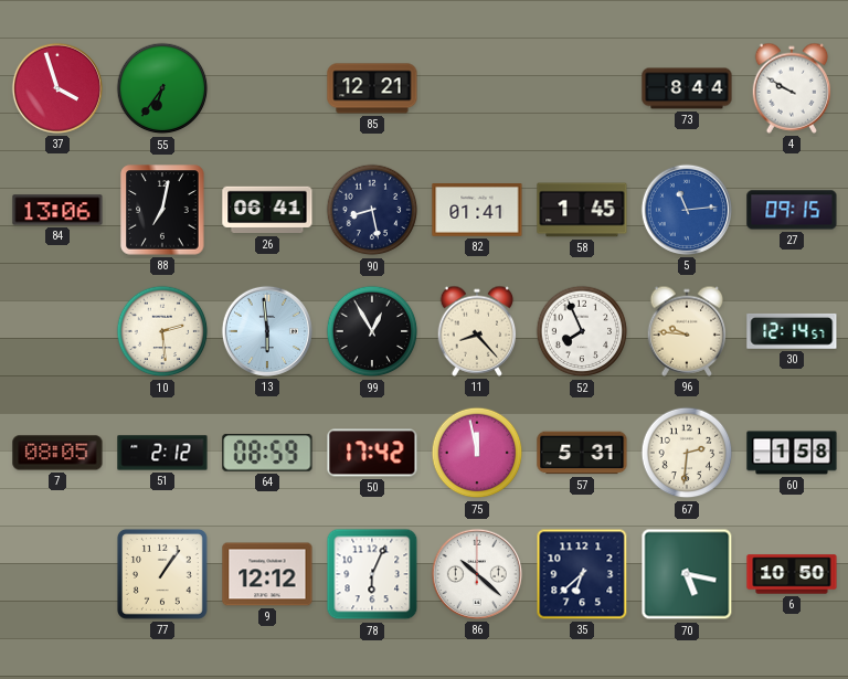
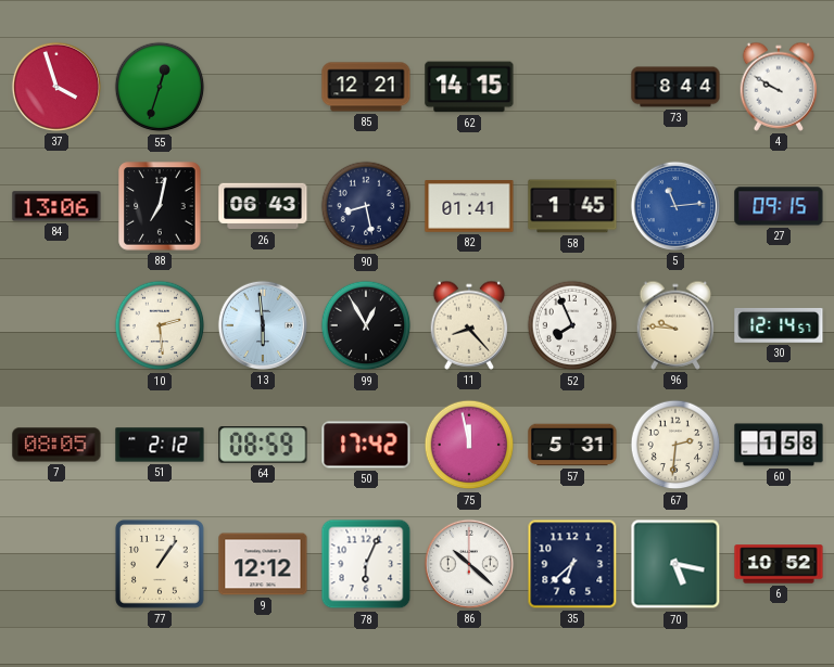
55: 6:36 -> 12:33 (160, 87)
62: none -> 14:15 (469, 87)
26: 06:41 -> 06:43 (263, 206)
6: 10:50 -> 10:52 (779, 564)
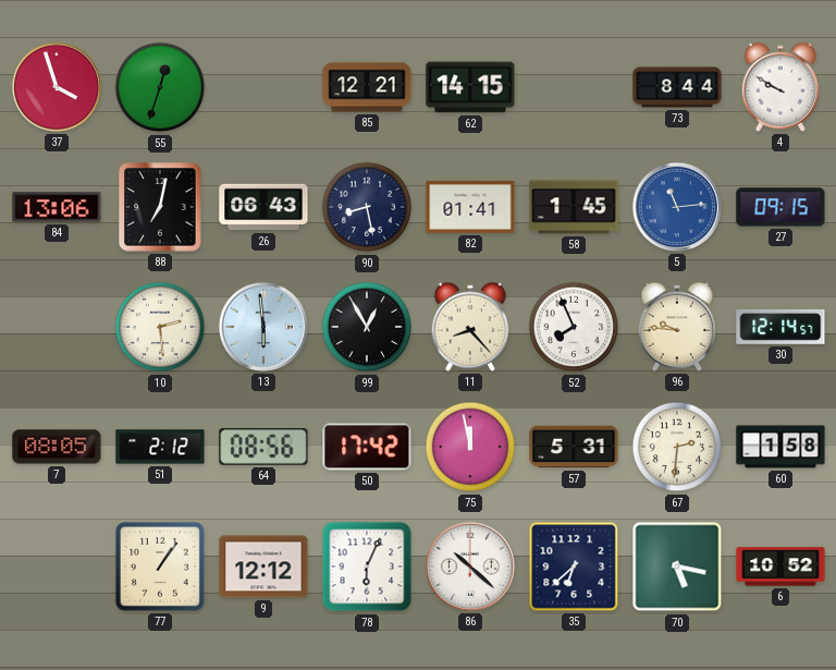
64: 08:59 -> 08:56 (263, 448)
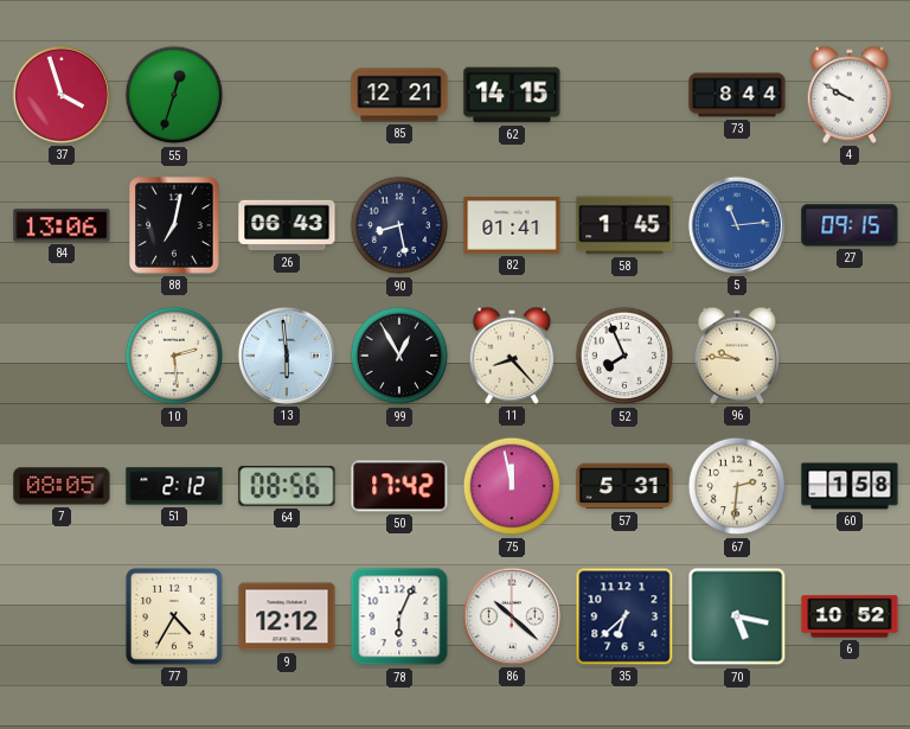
30: 12:14 -> none (780, 327)
77: 1:06 -> 4:35 (174, 616)
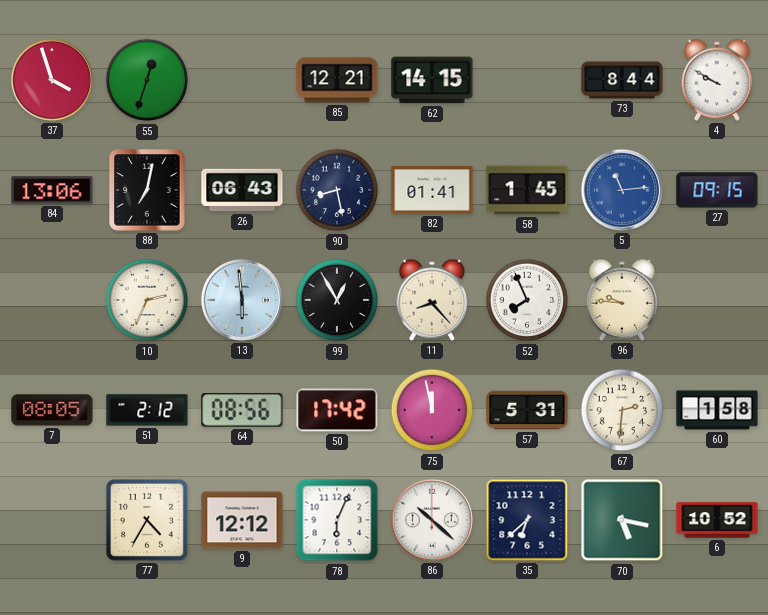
10: 2:29 -> 2:34 (147, 300)
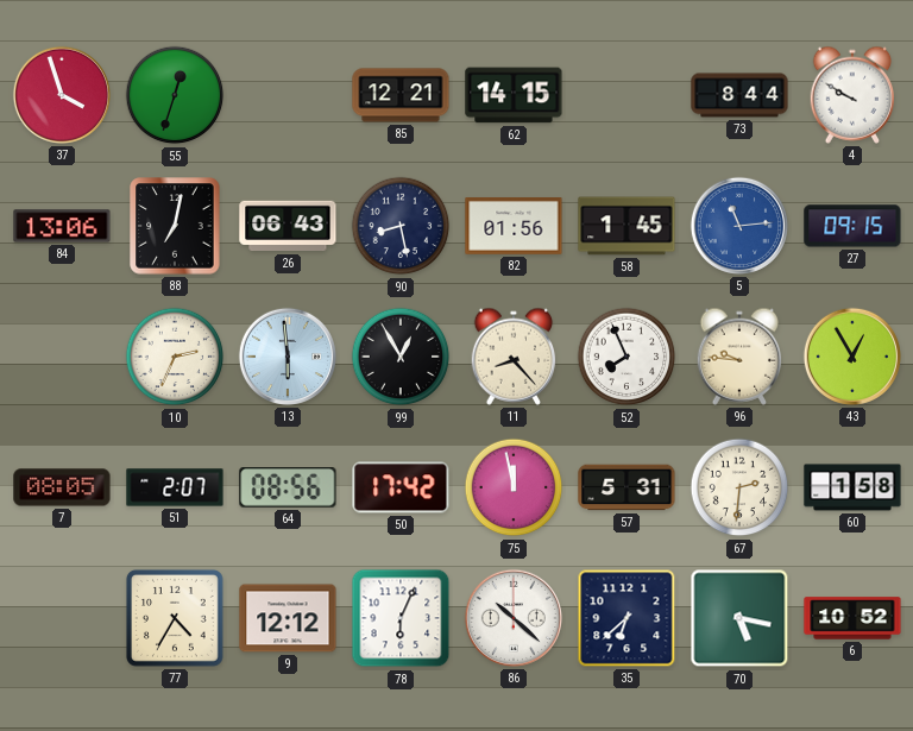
82: 01:41 -> 01:56 (514, 227)
43: none -> 12:55 (852, 357)
51: 2:12 -> 2:07 (175, 487)
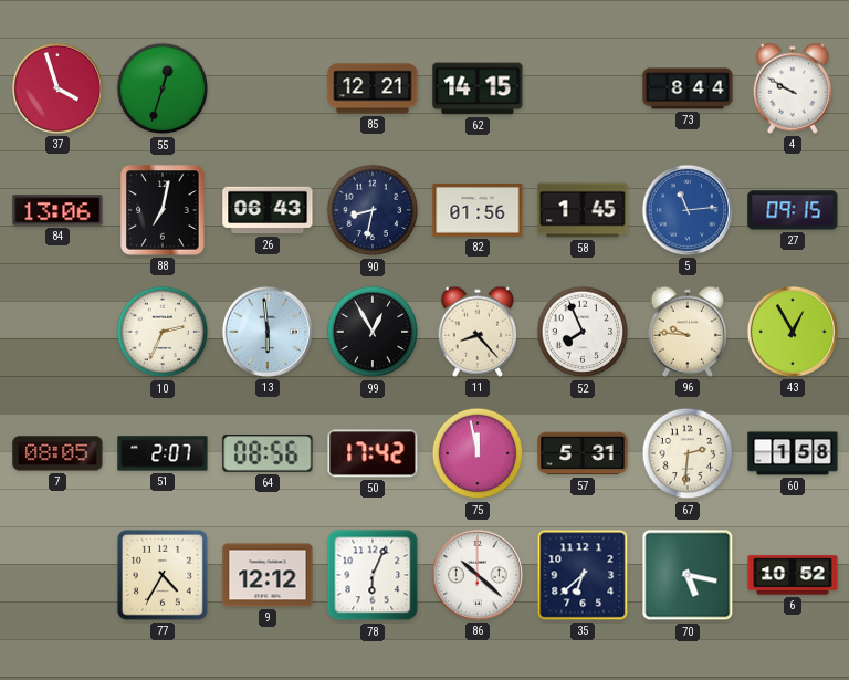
90: 8:28 -> 8:32 (373, 210)
